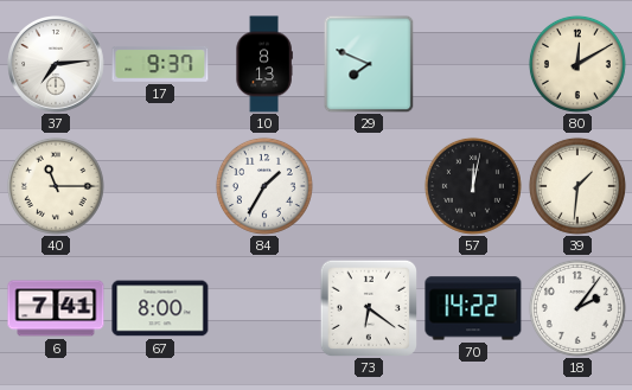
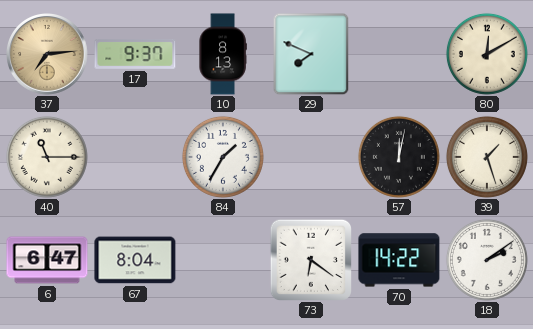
37 dial: white -> champagne (48, 55)
39: 1:31 -> 1:27 (487, 157)
6: 7:41 -> 6:47 (47, 260)
67: 8:00 -> 8:04 (135, 260)
18: 2:06 -> 2:09 (487, 260)
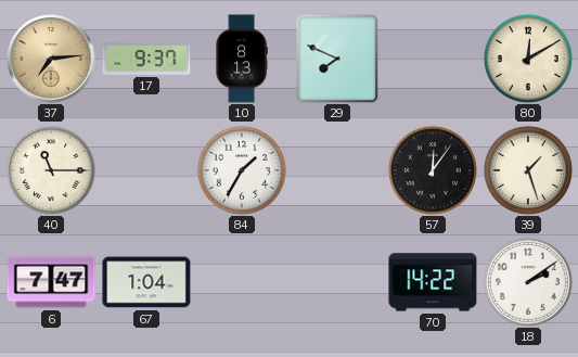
57: 12:02 -> 12:06 (433, 170)
6: 6:47 -> 7:47 (51, 282)
67: 8:04 -> 1:04 (146, 282)
73: 6:21 -> none (310, 259)
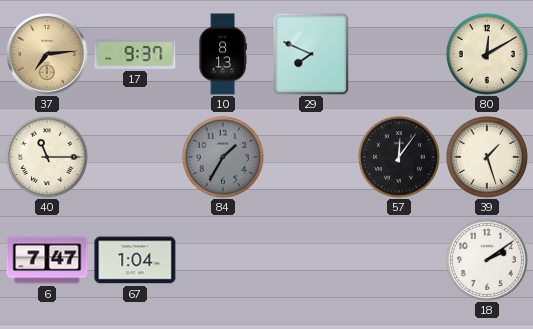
84 dial: white -> grey (223, 157)
70: 14:22 -> none (433, 282)
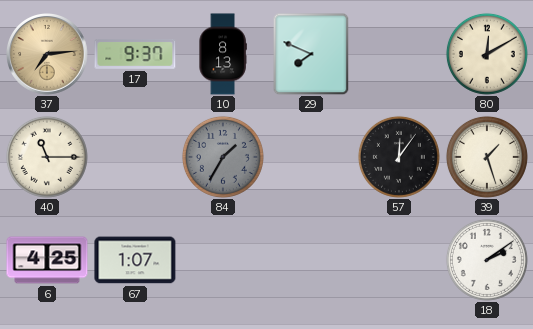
6: 7:47 -> 4:25 (47, 260)
67: 1:04 -> 1:07 (135, 260)
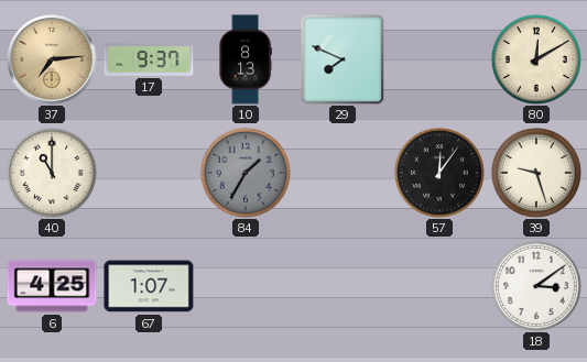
40: 11:15 -> 11:00 (52, 173)
39: 1:27 -> 9:27 (536, 173)
18: 2:09 -> 3:09 (536, 286)
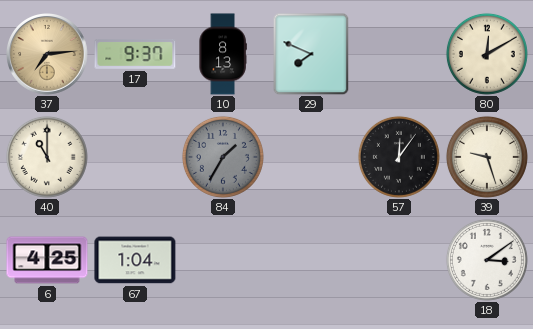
67: 1:07 -> 1:04 (135, 260)
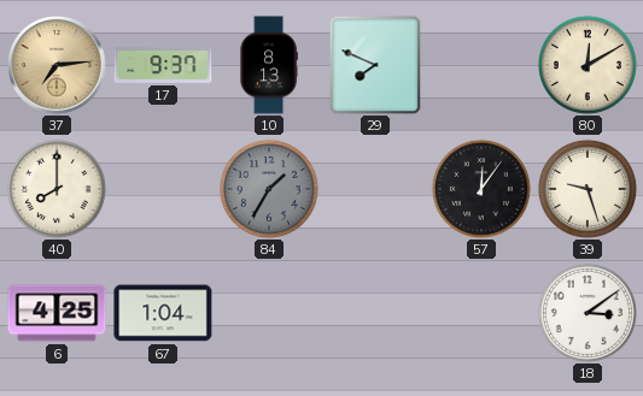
40: 11:00 -> 8:00 (57, 189)
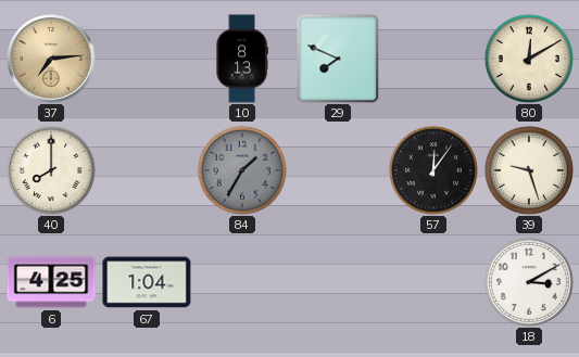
17: 9:37 -> none (163, 66)
18: 3:09 -> 3:10 (529, 282)
